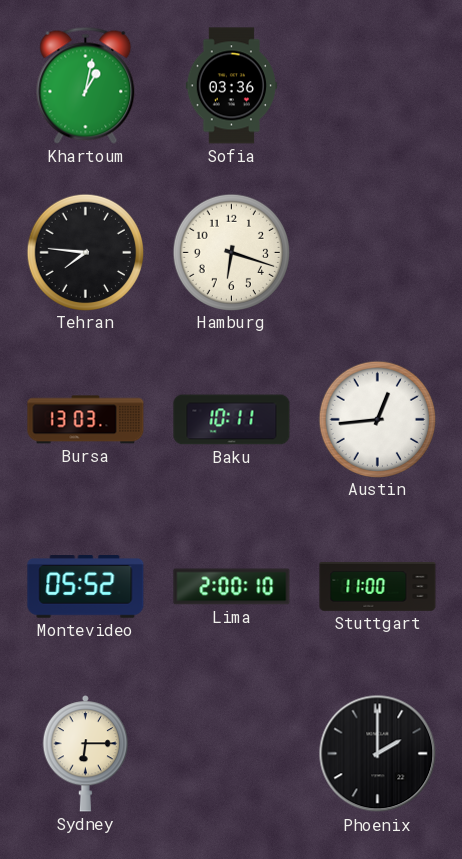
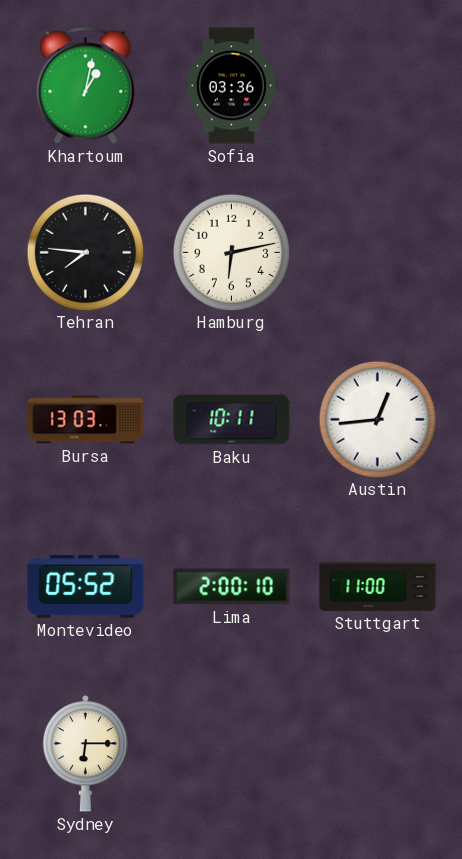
Hamburg: 6:18 -> 6:13 (231, 252)
Phoenix: 2:00 -> none (378, 754)
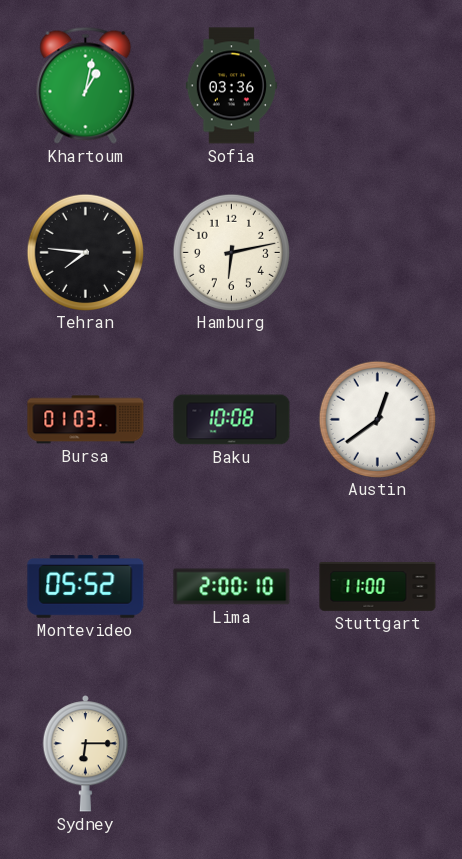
Bursa: 13:03 -> 01:03 (86, 420)
Baku: 10:11 -> 10:08 (232, 420)
Austin: 12:44 -> 12:39 (377, 419)
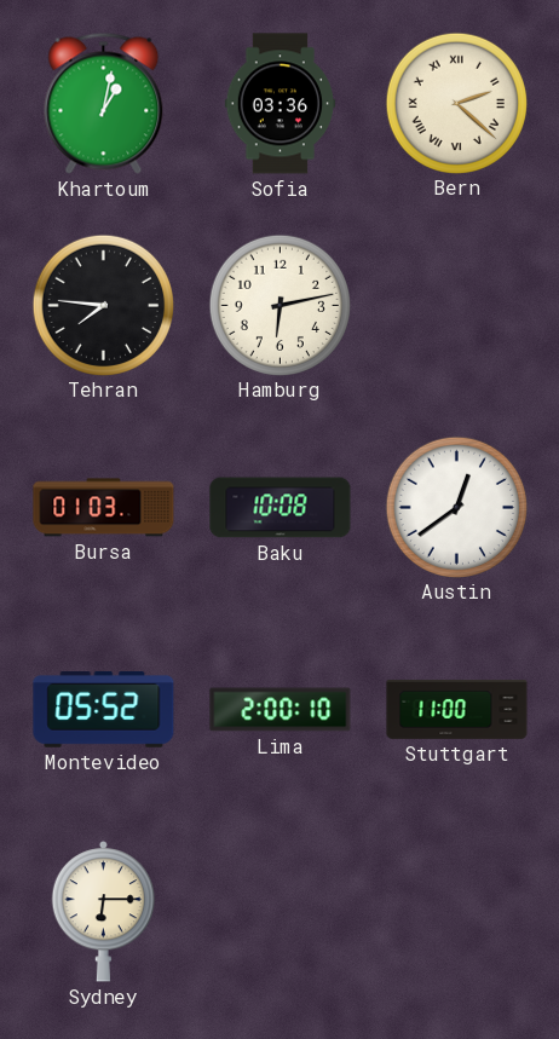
Bern: none -> 2:22 (456, 103)
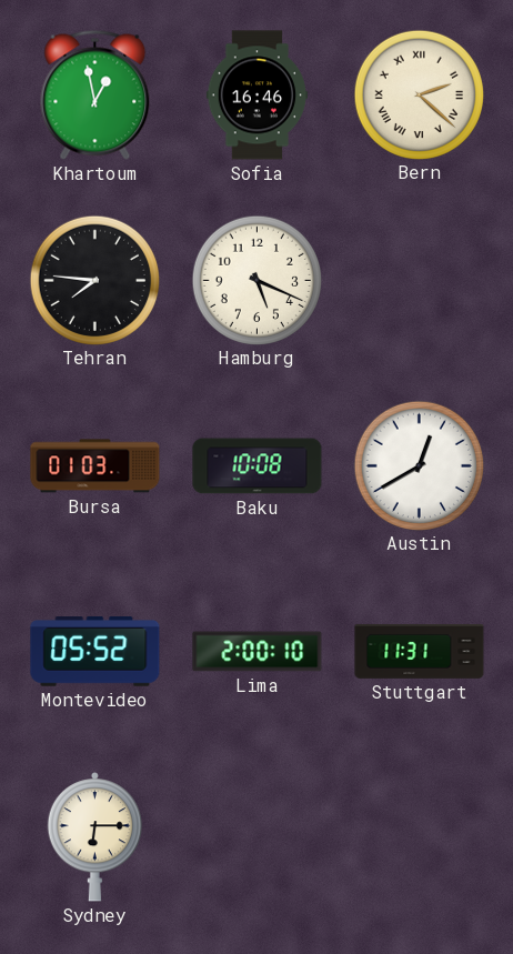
Khartoum: 1:02 -> 12:58 (95, 94)
Sofia: 03:36 -> 16:46 (258, 96)
Hamburg: 6:13 -> 5:19 (256, 280)
Austin: 12:39 -> 12:40 (419, 465)
Stuttgart: 11:00 -> 11:31 (420, 651)
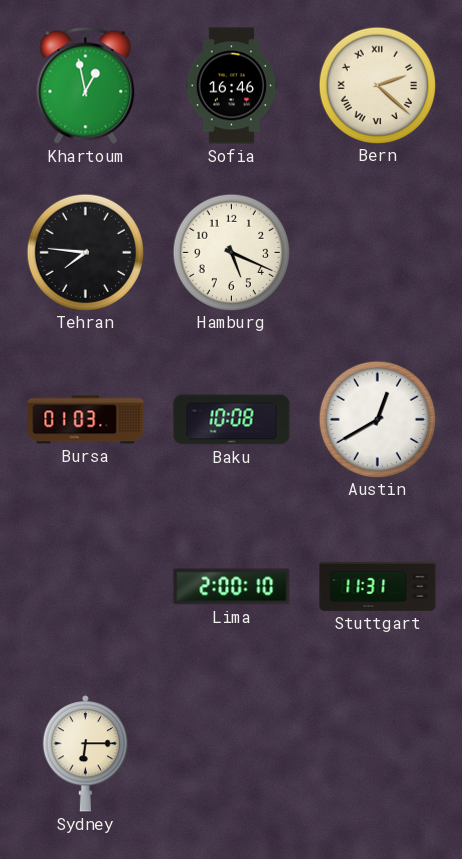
Montevideo: 05:52 -> none (95, 652)
